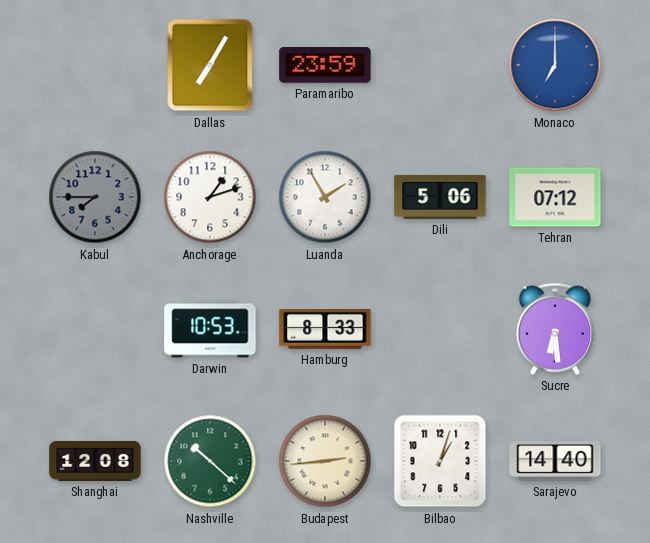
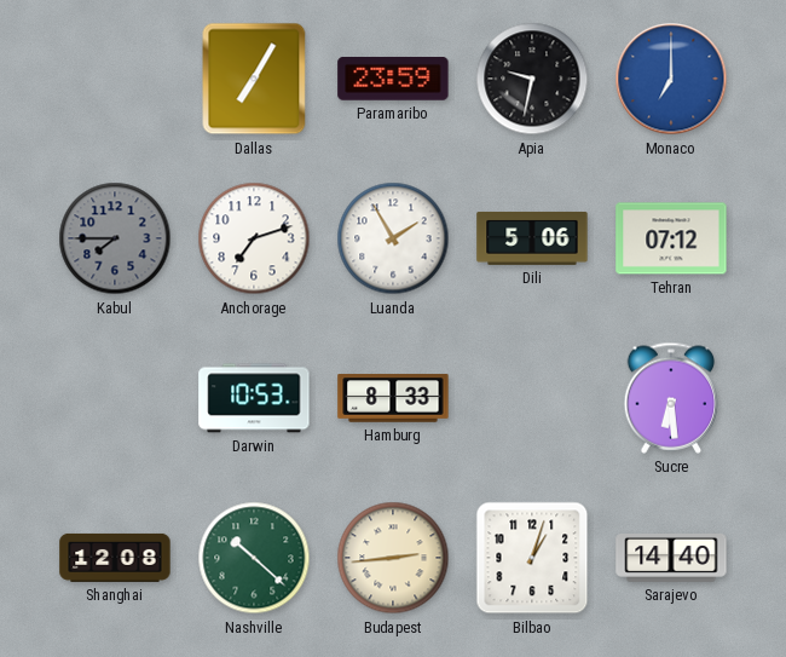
Apia: none -> 9:32 (532, 79)
Anchorage: 1:12 -> 7:12 (254, 238)
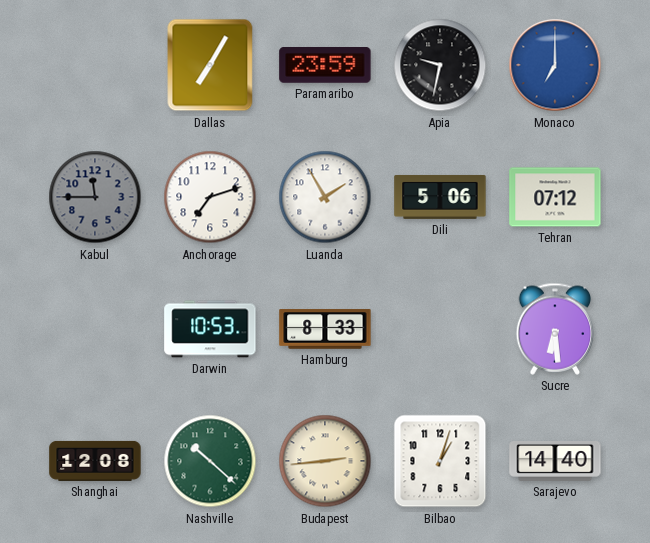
Kabul: 7:45 -> 11:45 (95, 197)
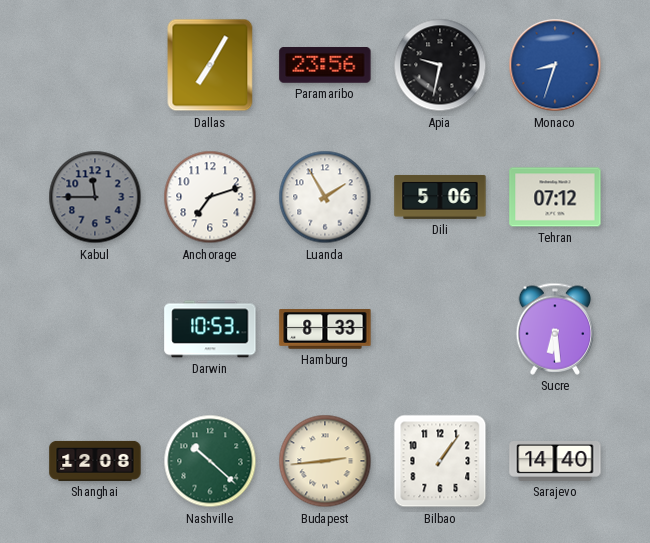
Paramaribo: 23:59 -> 23:56 (325, 66)
Monaco: 7:00 -> 8:33 (555, 65)
Bilbao: 1:03 -> 1:06 (440, 461)
